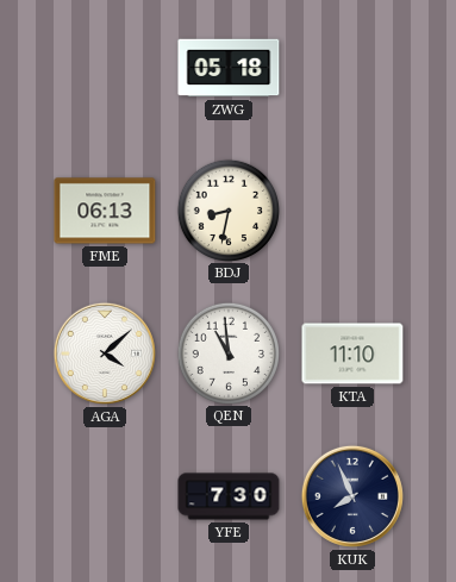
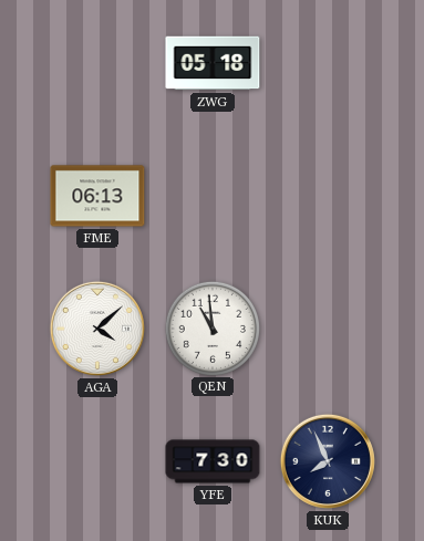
BDJ: 8:32 -> none (227, 209)
KTA: 11:10 -> none (352, 353)
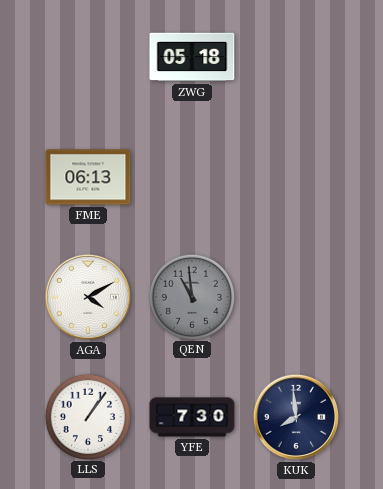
AGA: 4:08 -> 4:10 (88, 297)
QEN dial: white -> grey (191, 296)
LLS: none -> 1:06 (87, 416)
KUK: 7:56 -> 7:59 (296, 417)
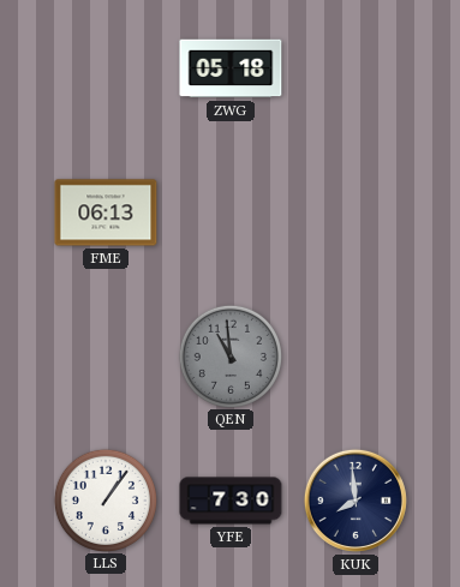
AGA: 4:10 -> none (88, 297)
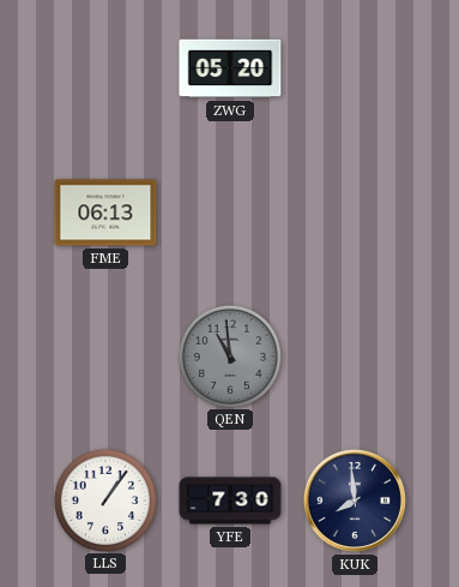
ZWG: 05:18 -> 05:20 (230, 68)
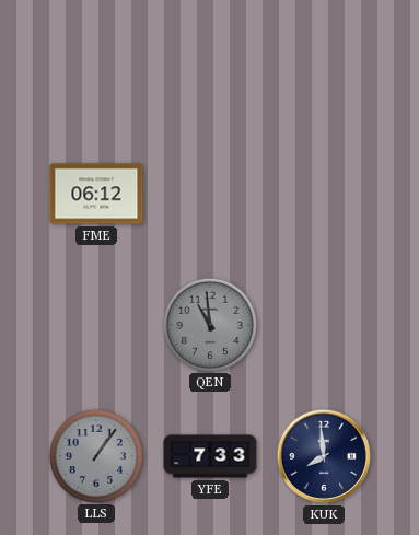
ZWG: 05:20 -> none (230, 68)
FME: 06:13 -> 06:12 (96, 194)
LLS dial: white -> grey (95, 455)
YFE: 7:30 -> 7:33 (210, 456)
